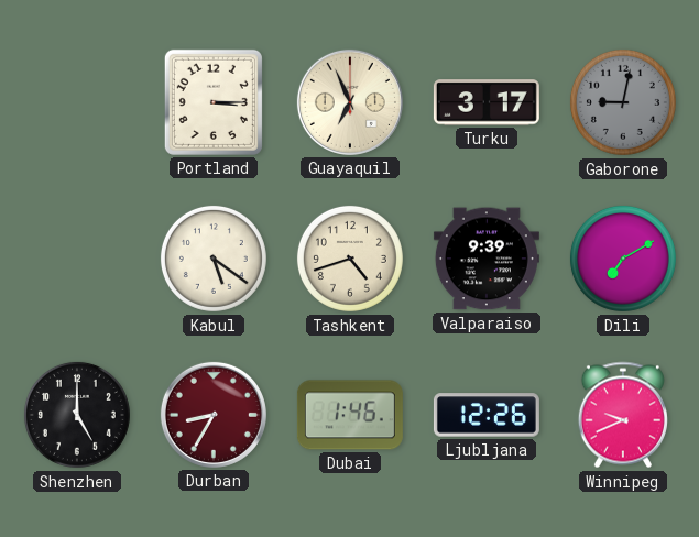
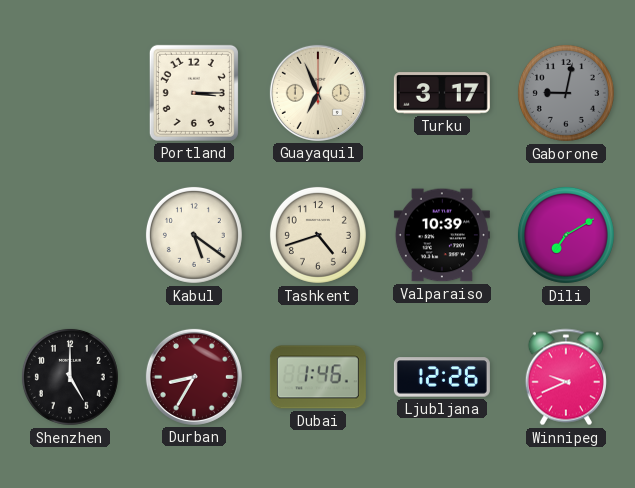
Valparaiso: 9:39 -> 10:39 (442, 235)
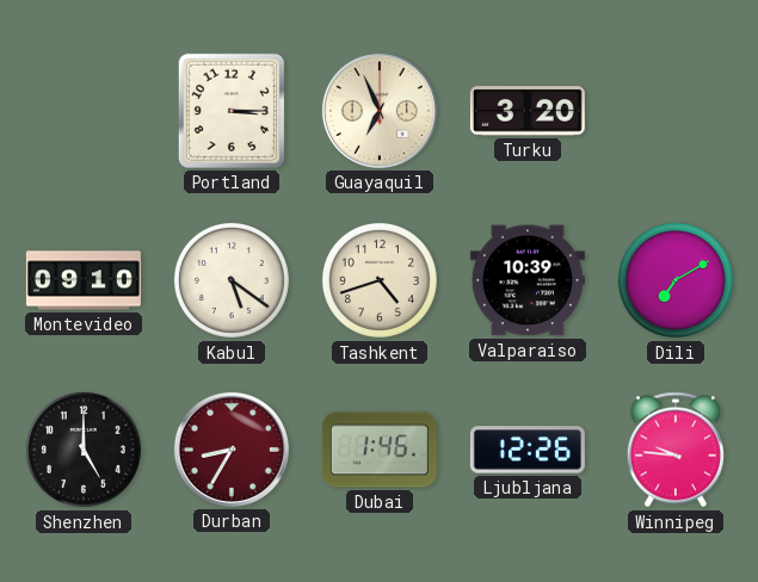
Turku: 3:17 -> 3:20 (528, 111)
Gaborone: 9:02 -> none (566, 93)
Montevideo: none -> 09:10 (84, 280)
Winnipeg: 9:41 -> 9:46 (676, 450)
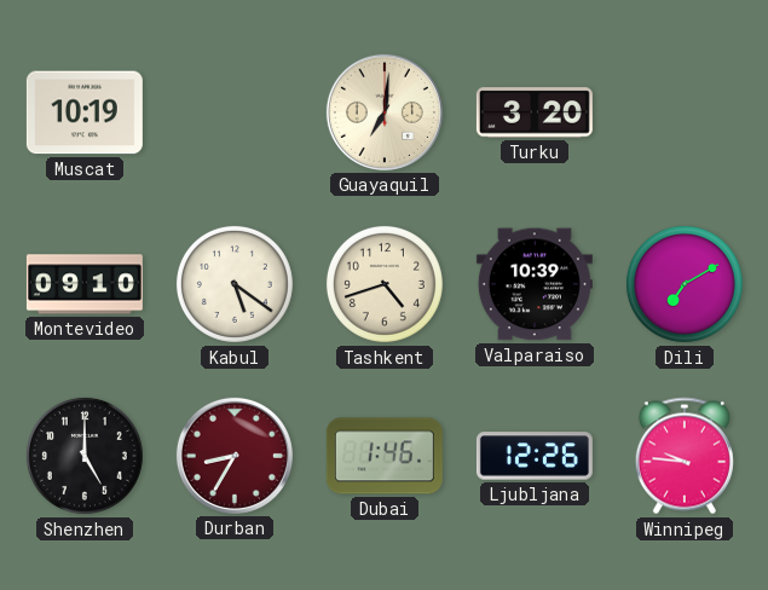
Muscat: none -> 10:19 (85, 112)
Portland: 3:15 -> none (232, 111)
Guayaquil: 6:56 -> 7:01 (385, 112)
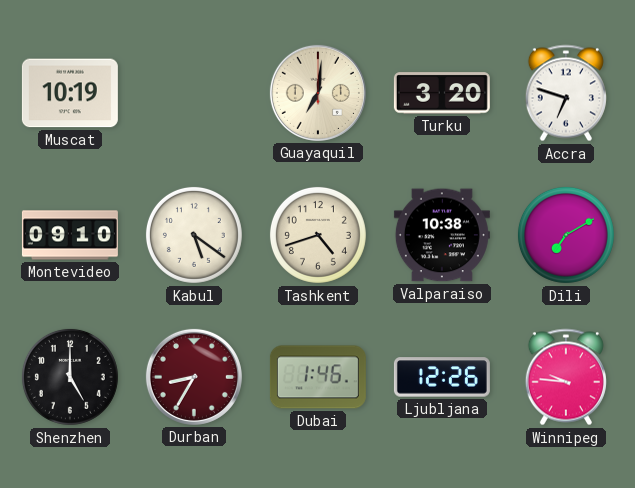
Accra: none -> 6:48 (566, 93)
Valparaiso: 10:39 -> 10:38 (442, 235)
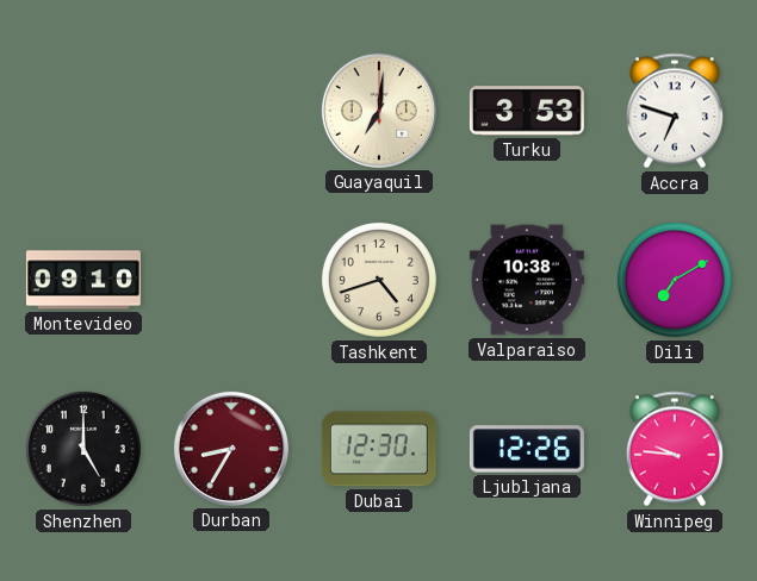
Muscat: 10:19 -> none (70, 93)
Turku: 3:20 -> 3:53 (527, 111)
Kabul: 5:21 -> none (194, 235)
Dubai: 1:46 -> 12:30 (379, 449)
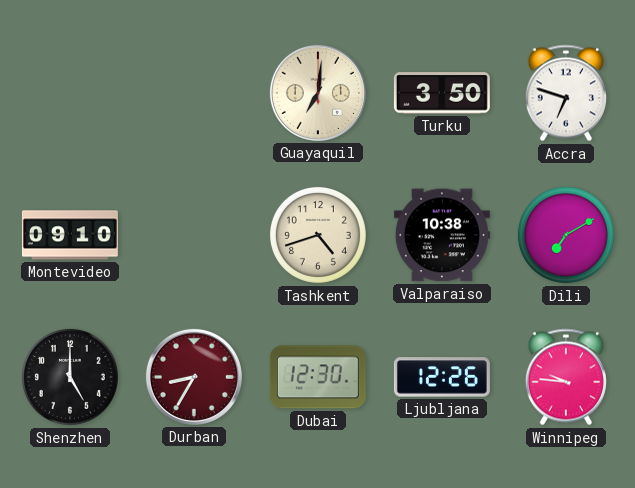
Turku: 3:53 -> 3:50 (442, 93)
